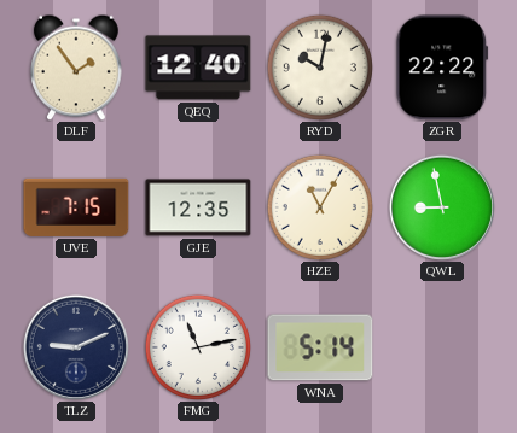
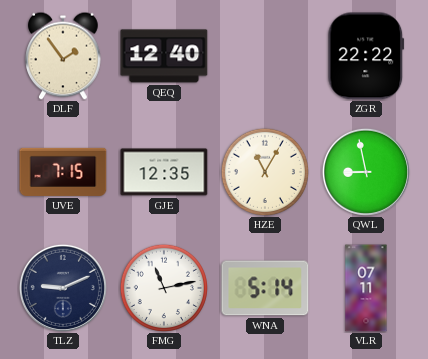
RYD: 10:02 -> none (319, 66)
VLR: none -> 07:11 (366, 288)
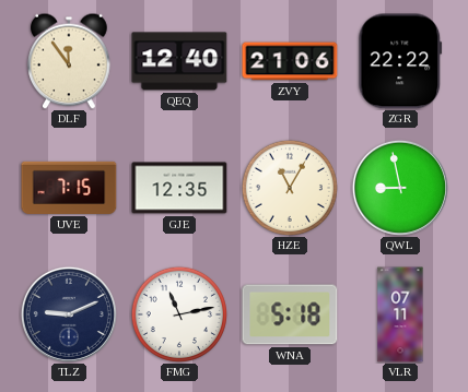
DLF: 1:54 -> 11:54 (69, 61)
ZVY: none -> 21:06 (290, 61)
WNA: 5:14 -> 5:18 (290, 314)
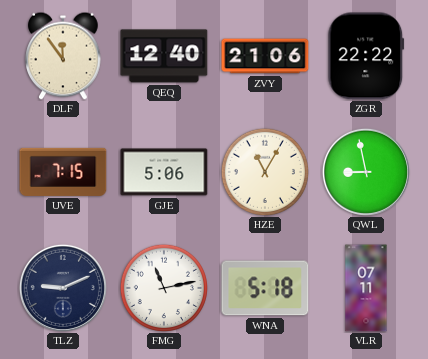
GJE: 12:35 -> 5:06 (164, 172)
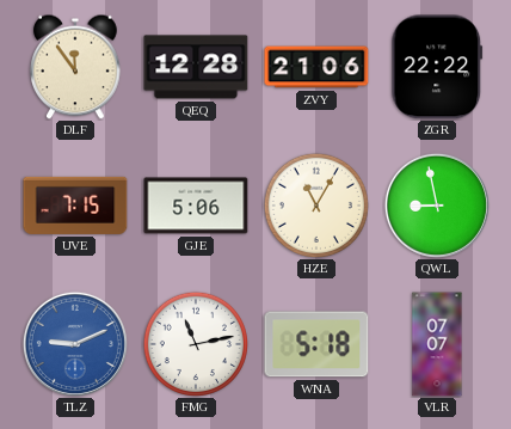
QEQ: 12:40 -> 12:28 (196, 67)
TLZ dial: navy -> blue (75, 344)
VLR: 07:11 -> 07:07 (437, 344)
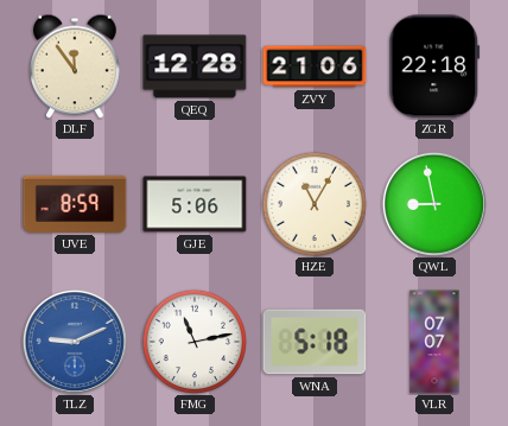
ZGR: 22:22 -> 22:18 (434, 66)
UVE: 7:15 -> 8:59 (75, 204)
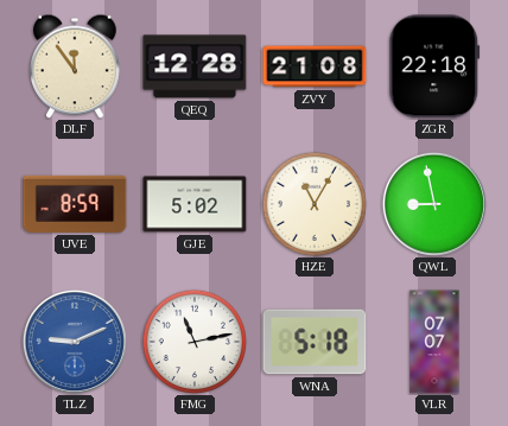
ZVY: 21:06 -> 21:08 (315, 66)
GJE: 5:06 -> 5:02 (195, 204)
